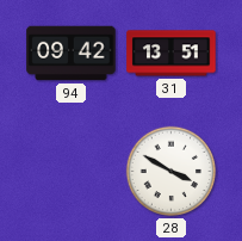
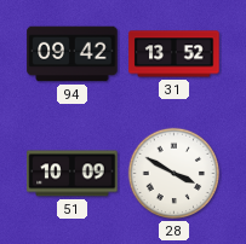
31: 13:51 -> 13:52 (175, 54)
51: none -> 10:09 (73, 174)
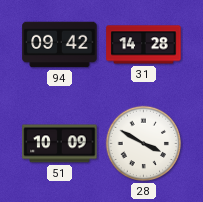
31: 13:52 -> 14:28 (144, 45)
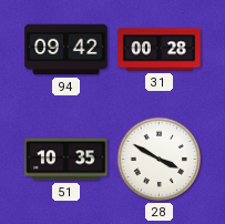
31: 14:28 -> 00:28 (160, 50)
51: 10:09 -> 10:35 (67, 160)
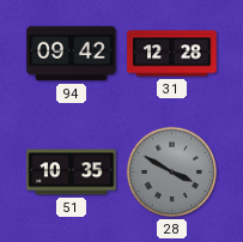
31: 00:28 -> 12:28 (172, 54)
28 dial: white -> grey (172, 173)
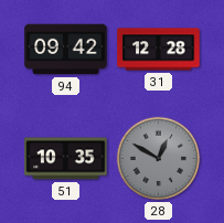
28: 3:50 -> 12:50 (159, 159)
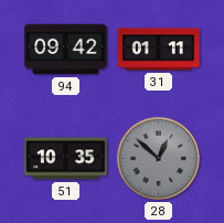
31: 12:28 -> 01:11 (159, 50)
28: 12:50 -> 12:52 (159, 159)
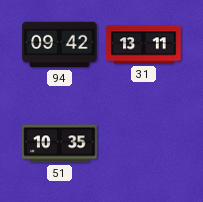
31: 01:11 -> 13:11 (144, 45)
28: 12:52 -> none (159, 159)
